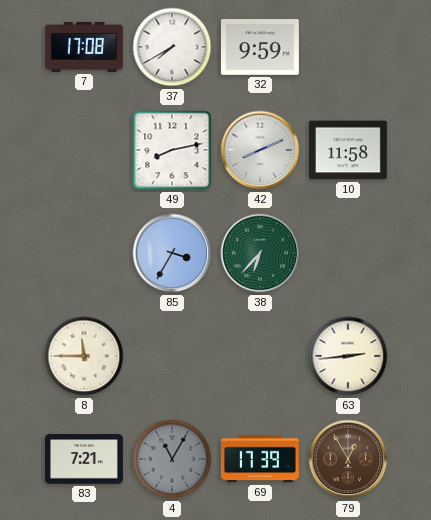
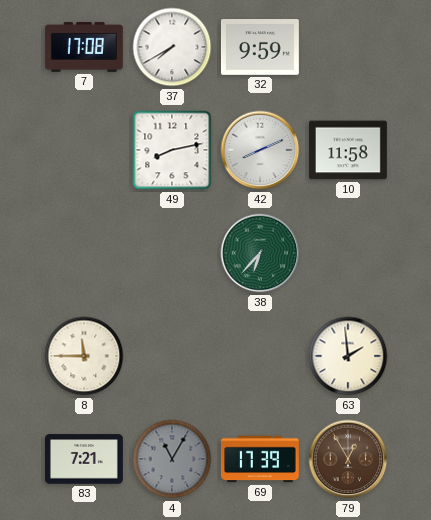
85: 3:35 -> none (172, 253)
63: 2:44 -> 1:59 (348, 356)
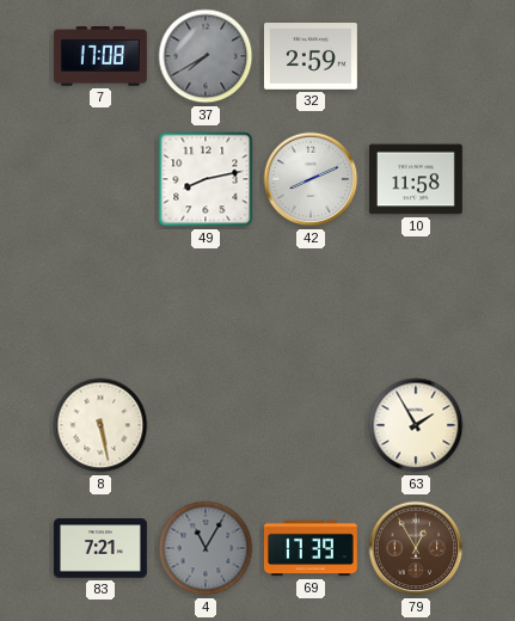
37 dial: white -> grey (206, 56)
32: 9:59 -> 2:59 (311, 57)
38: 6:37 -> none (260, 253)
8: 11:45 -> 5:28 (100, 425)
63: 1:59 -> 1:55 (416, 425)
